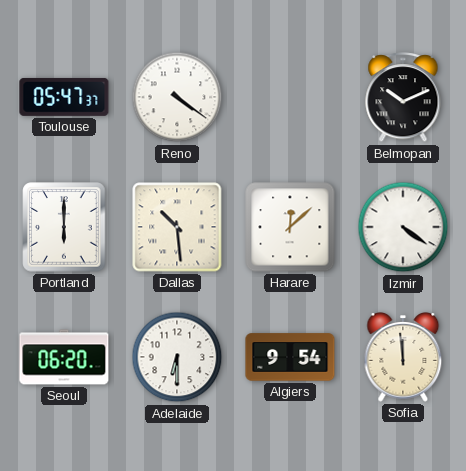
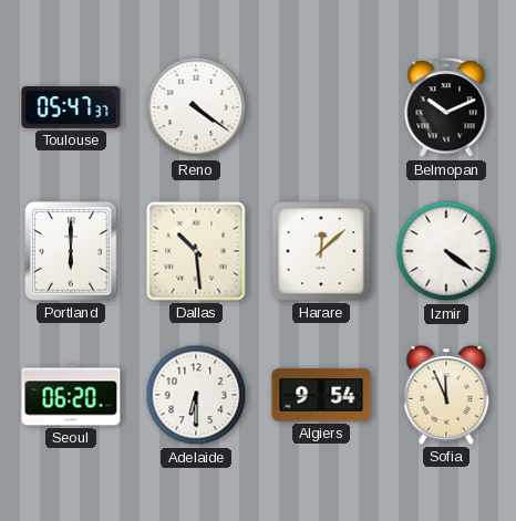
Sofia: 11:59 -> 11:56 (446, 396)
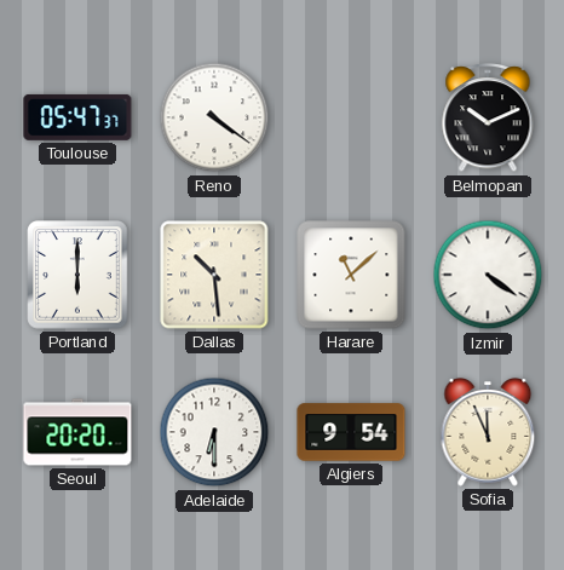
Harare: 12:08 -> 11:08 (351, 275)
Seoul: 06:20 -> 20:20 (77, 432)
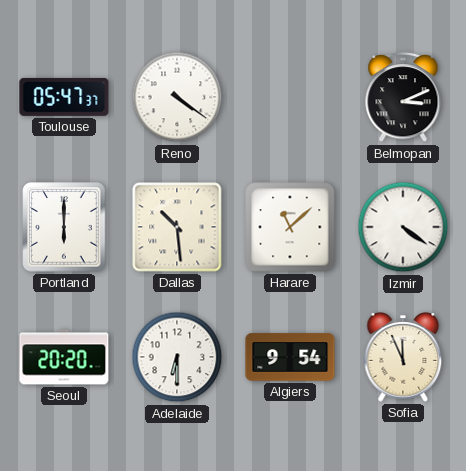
Belmopan: 10:11 -> 3:11 (403, 98)
